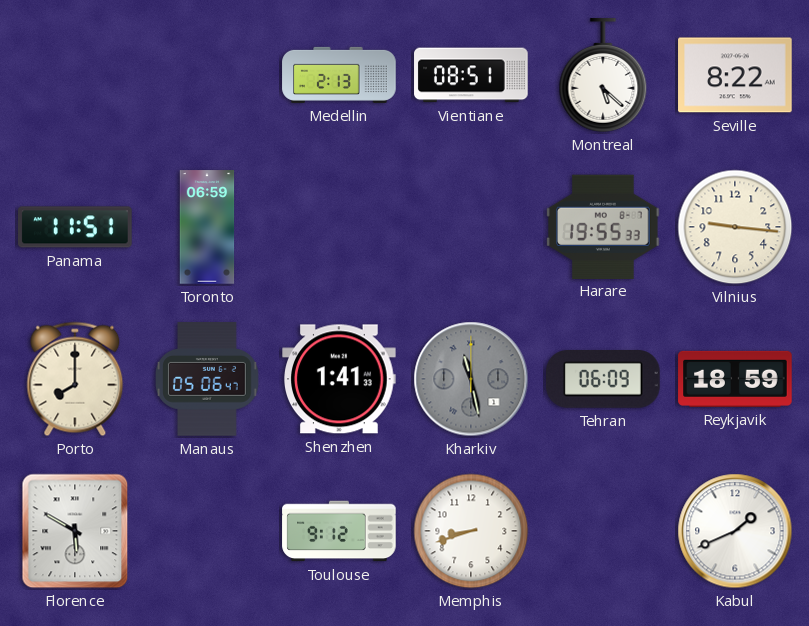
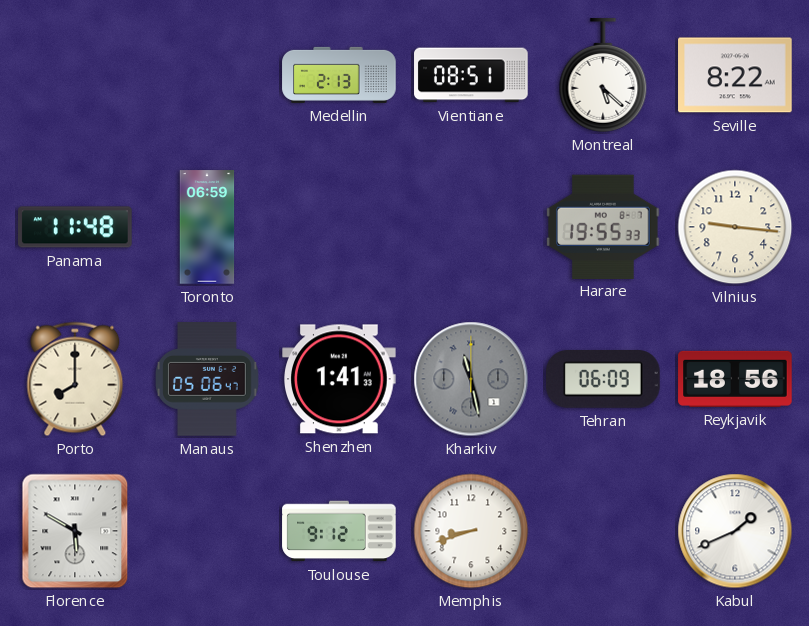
Panama: 11:51 -> 11:48 (75, 227)
Reykjavik: 18:59 -> 18:56 (735, 379)
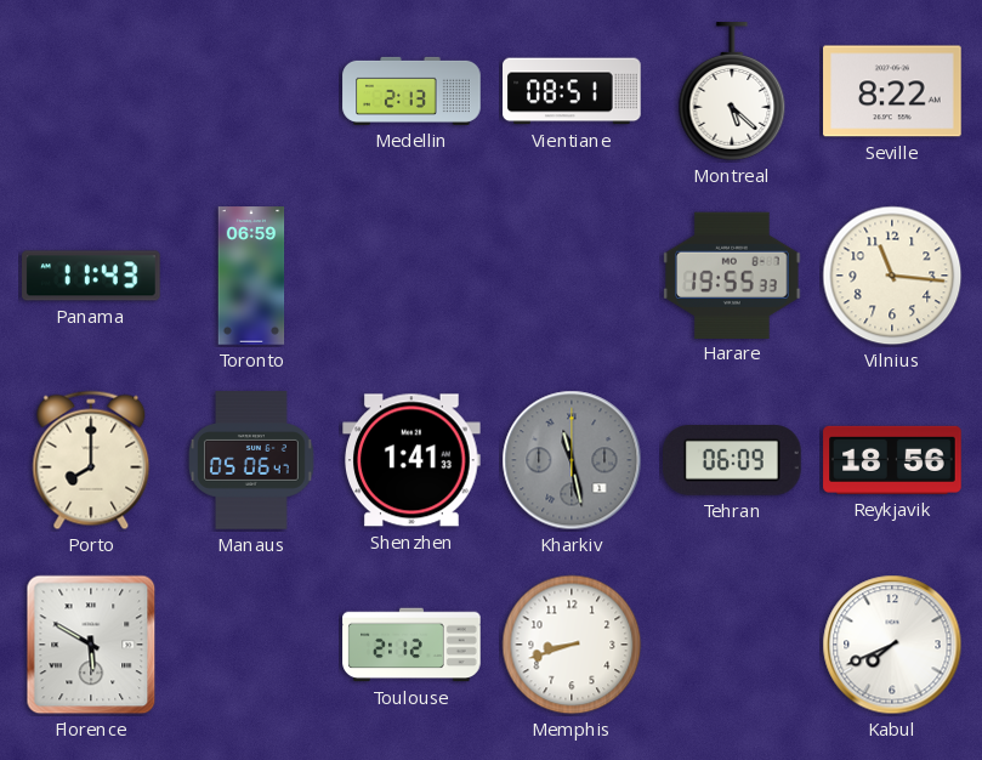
Panama: 11:48 -> 11:43 (91, 276)
Vilnius: 9:16 -> 11:16 (892, 276)
Toulouse: 9:12 -> 2:12 (411, 645)
Kabul: 1:41 -> 7:41 (892, 645)
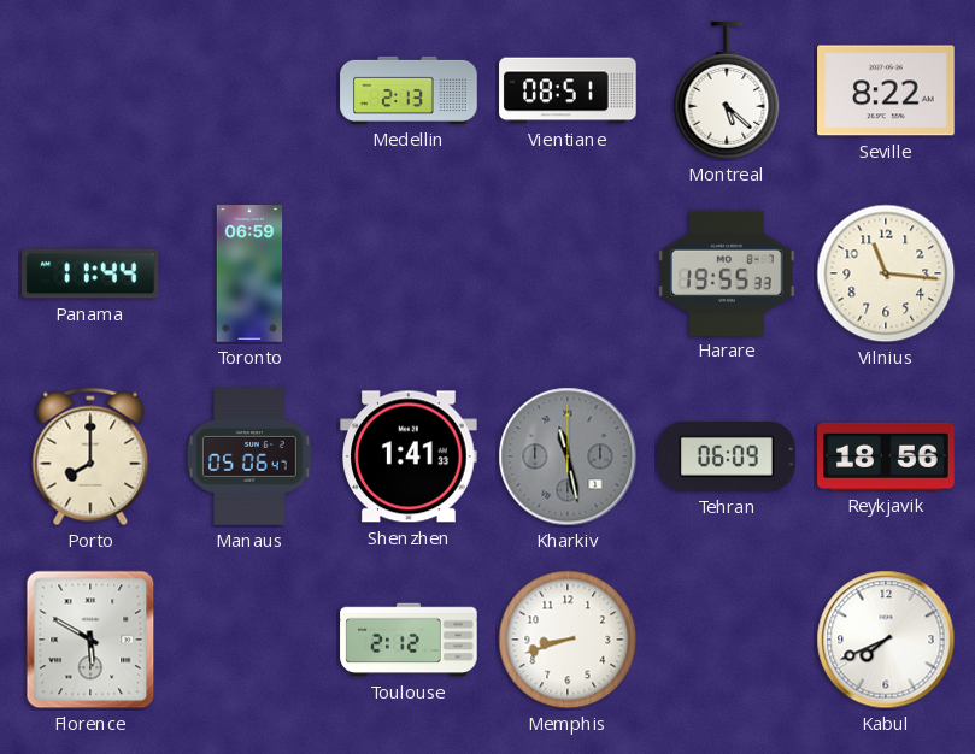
Panama: 11:43 -> 11:44 (90, 273)
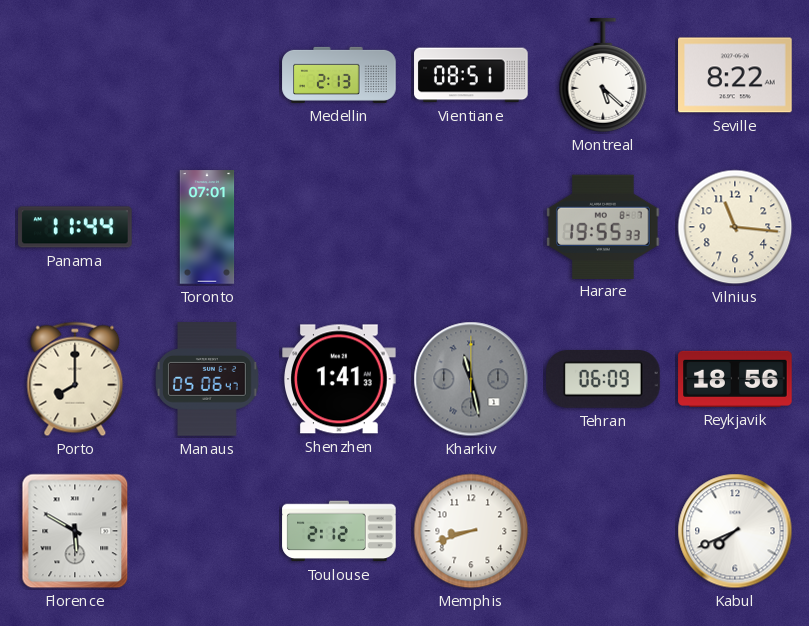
Toronto: 06:59 -> 07:01 (207, 227)
